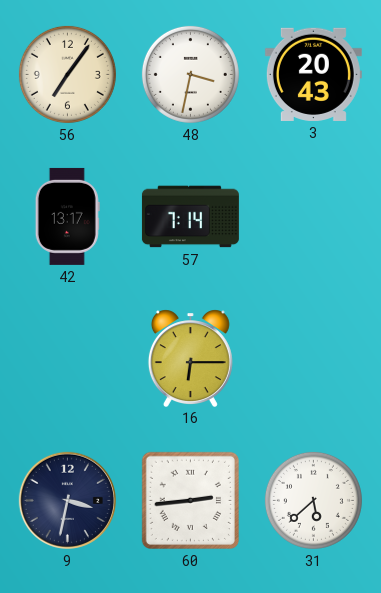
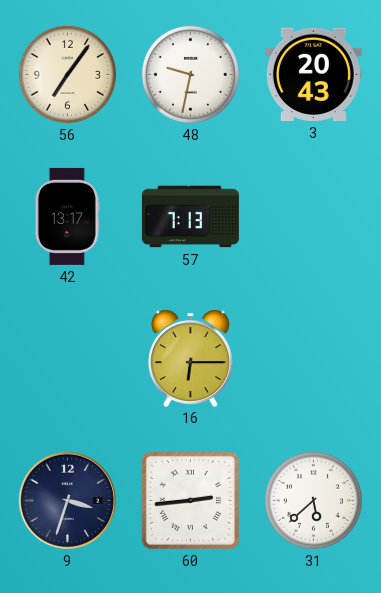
48: 3:32 -> 9:32 (190, 74)
57: 7:14 -> 7:13 (190, 217)
9: 3:32 -> 3:33 (67, 500)
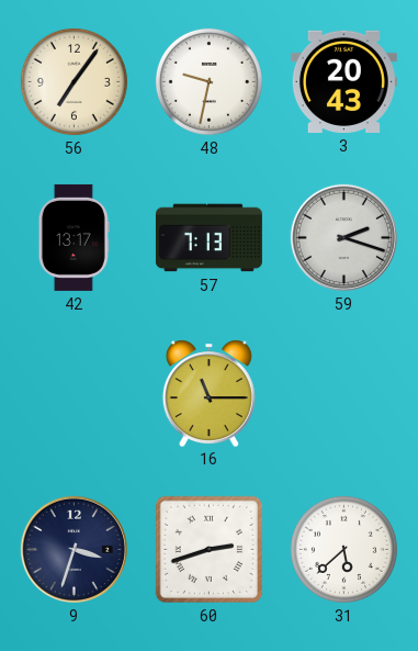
59: none -> 2:18 (343, 237)
16: 6:15 -> 11:15 (208, 393)
60: 2:44 -> 2:42 (208, 549)
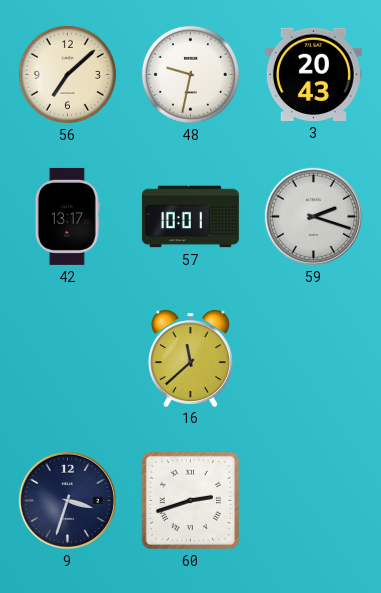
56: 7:06 -> 7:08 (67, 74)
57: 7:13 -> 10:01 (190, 217)
16: 11:15 -> 11:38 (190, 358)
31: 5:38 -> none (343, 549)
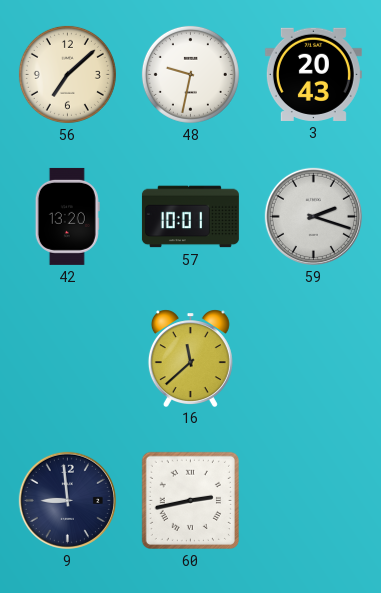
42: 13:17 -> 13:20 (67, 216)
9: 3:33 -> 8:59 (67, 500)
60: 2:42 -> 2:43 (190, 500)
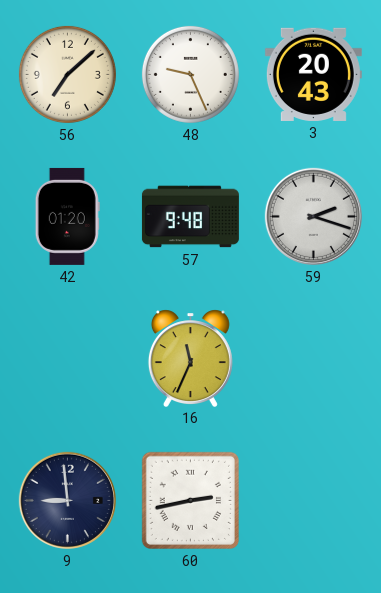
48: 9:32 -> 9:26 (190, 74)
42: 13:20 -> 01:20 (67, 216)
57: 10:01 -> 9:48 (190, 217)
16: 11:38 -> 11:34 (190, 358)
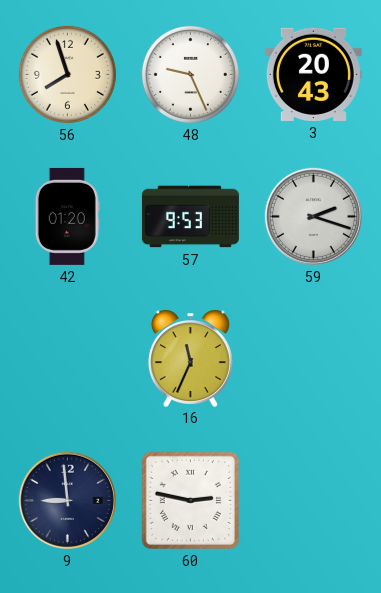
56: 7:08 -> 7:57 (67, 74)
57: 9:48 -> 9:53 (190, 217)
60: 2:43 -> 2:47 (190, 500)
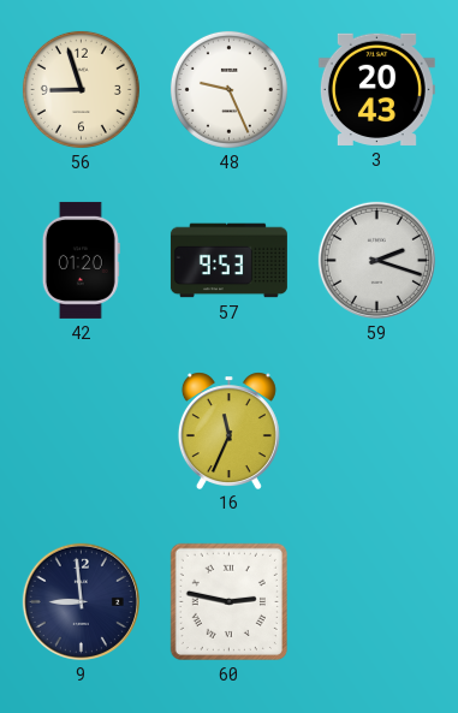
56: 7:57 -> 8:57 (81, 89)
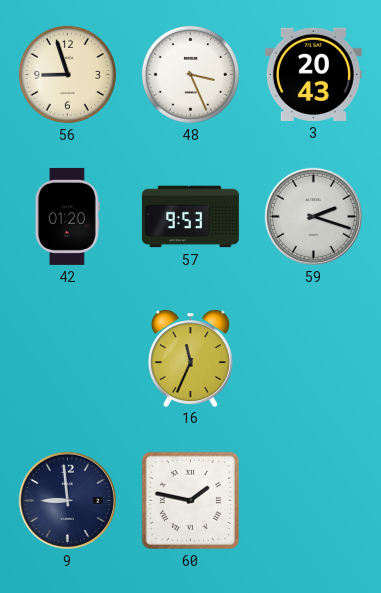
48: 9:26 -> 3:26 (190, 74)
60: 2:47 -> 1:47 (190, 500)
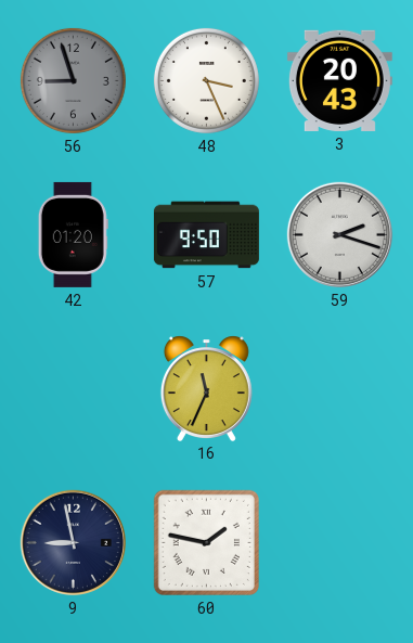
56 dial: cream -> grey (73, 80)
57: 9:53 -> 9:50 (206, 235)
9: 8:59 -> 8:58 (73, 542)
